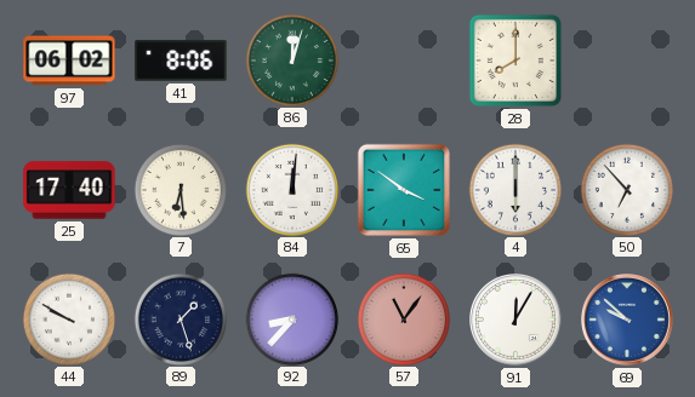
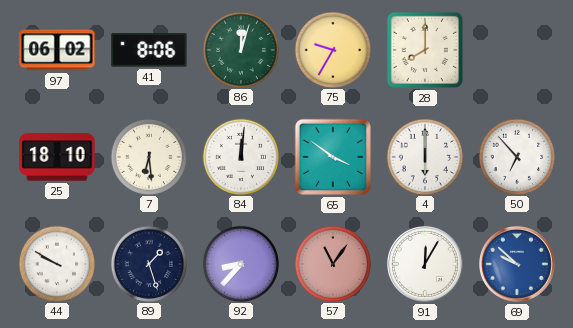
75: none -> 9:35 (332, 49)
25: 17:40 -> 18:10 (57, 157)
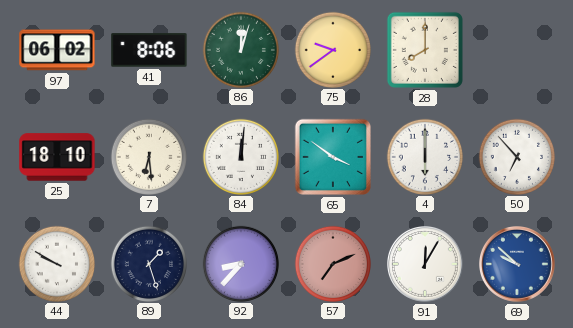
75: 9:35 -> 9:39 (332, 49)
57: 11:06 -> 7:11 (332, 263)
